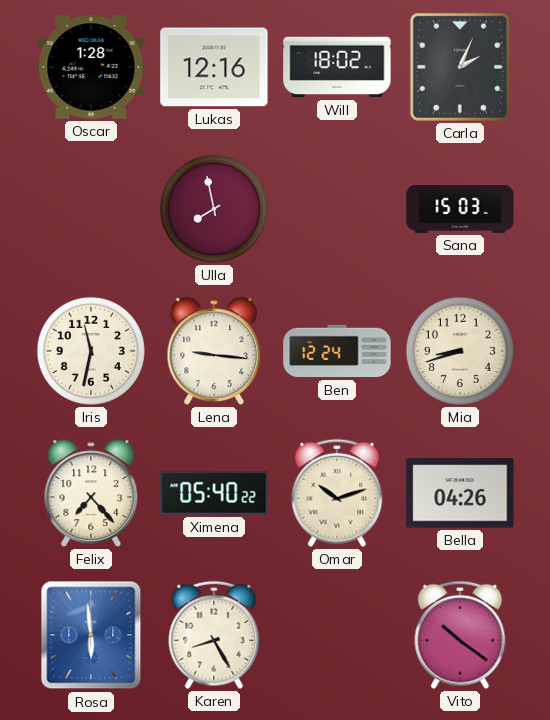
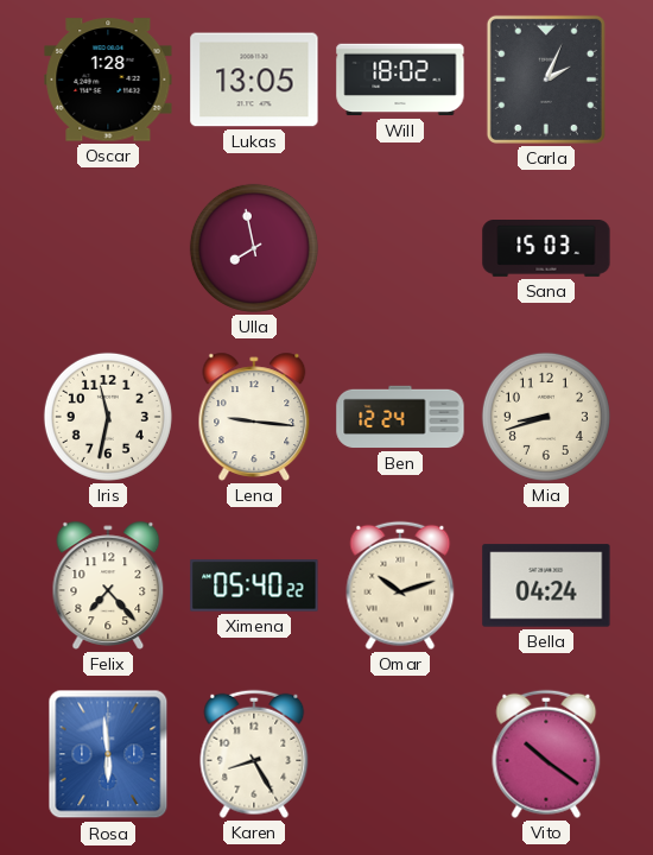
Lukas: 12:16 -> 13:05 (254, 80)
Bella: 04:26 -> 04:24 (546, 585)
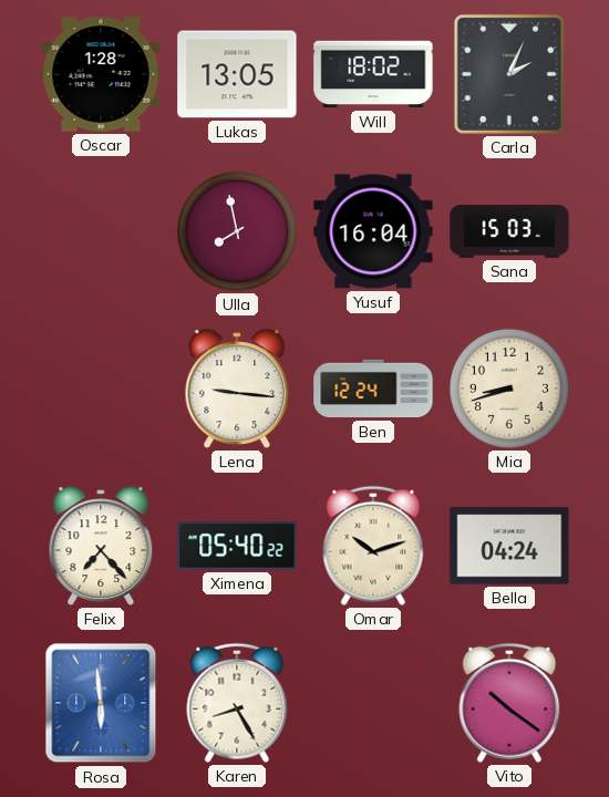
Yusuf: none -> 16:04 (373, 231)
Iris: 11:32 -> none (108, 417)
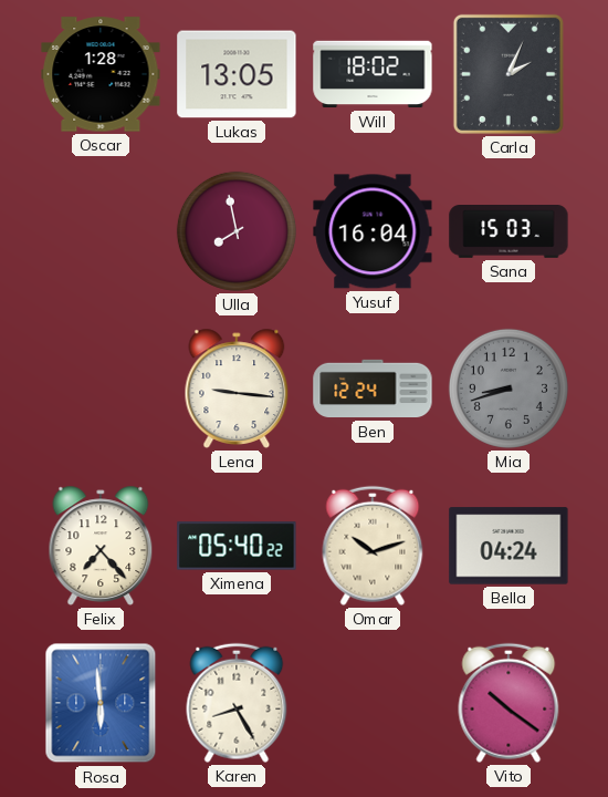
Mia dial: cream -> grey (509, 389)
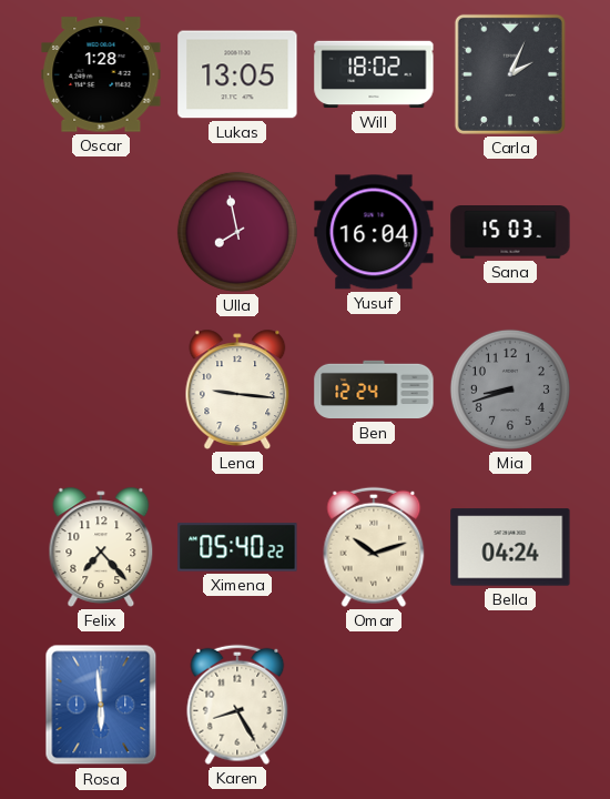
Vito: 10:21 -> none (509, 703)
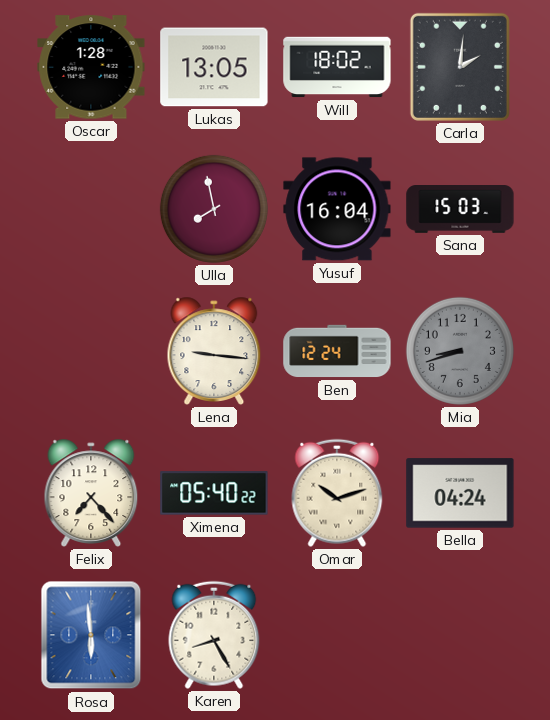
Carla: 2:04 -> 2:01 (460, 67)
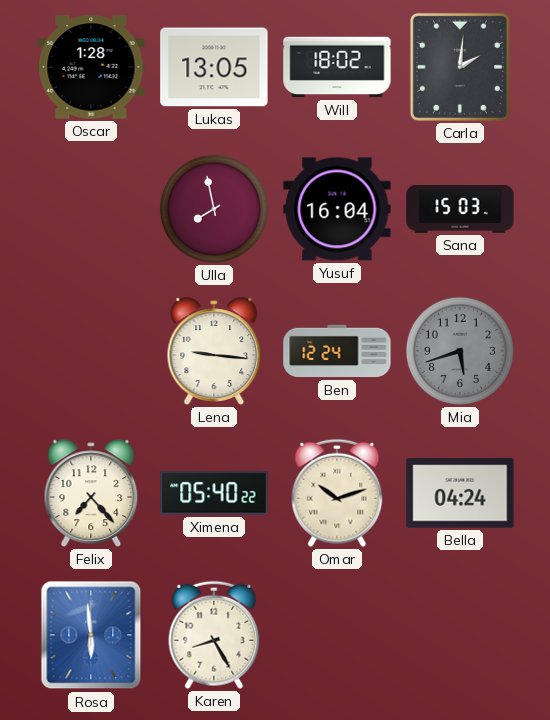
Mia: 8:42 -> 5:42 (460, 351)
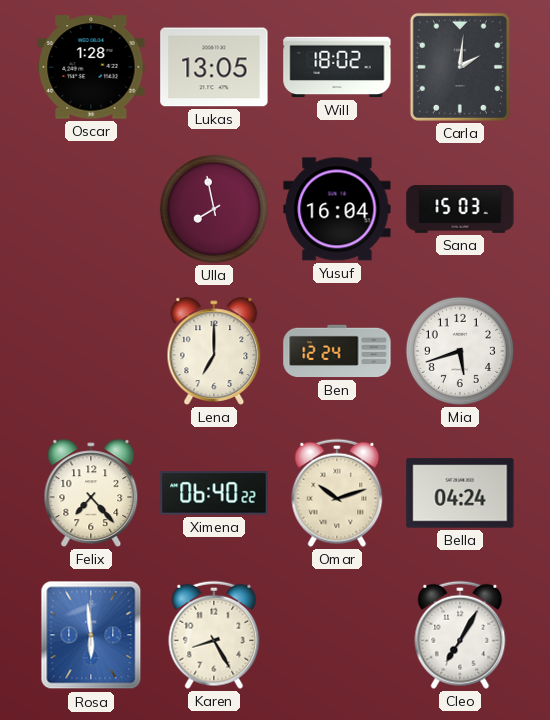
Lena: 9:16 -> 7:00 (214, 351)
Mia dial: grey -> white (460, 351)
Ximena: 05:40 -> 06:40 (214, 493)
Cleo: none -> 7:05 (460, 635)
